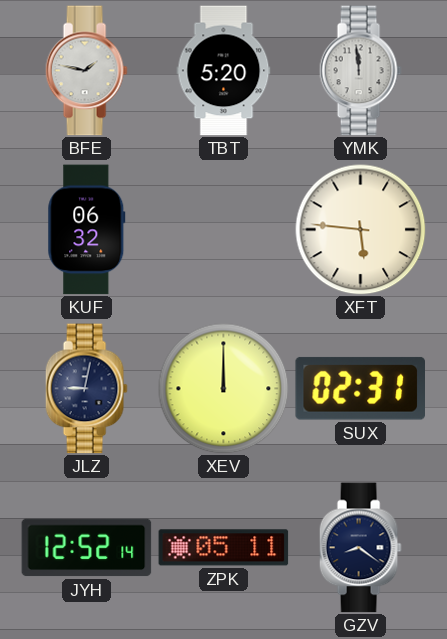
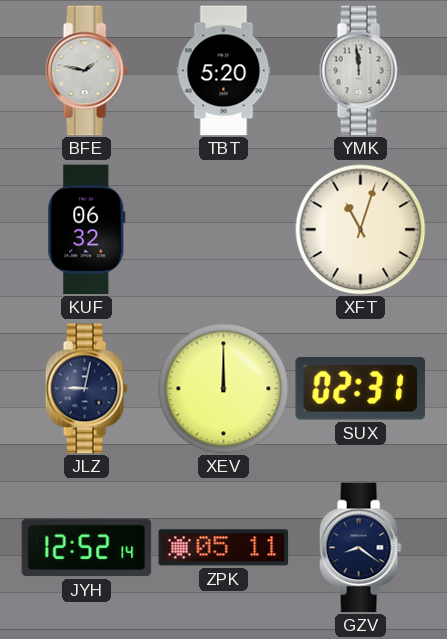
XFT: 5:46 -> 11:03 (361, 230)
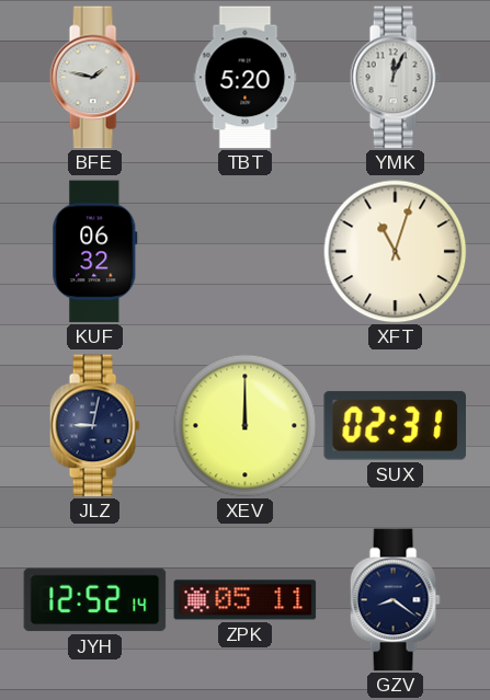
YMK: 11:59 -> 12:04 (395, 78)
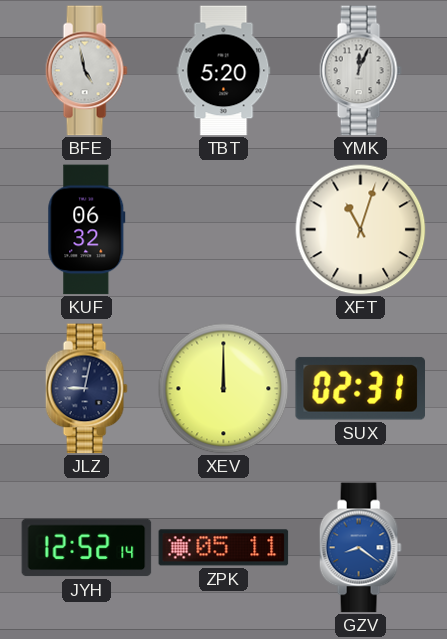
BFE: 1:47 -> 4:58 (86, 71)
GZV dial: navy -> blue (360, 548)
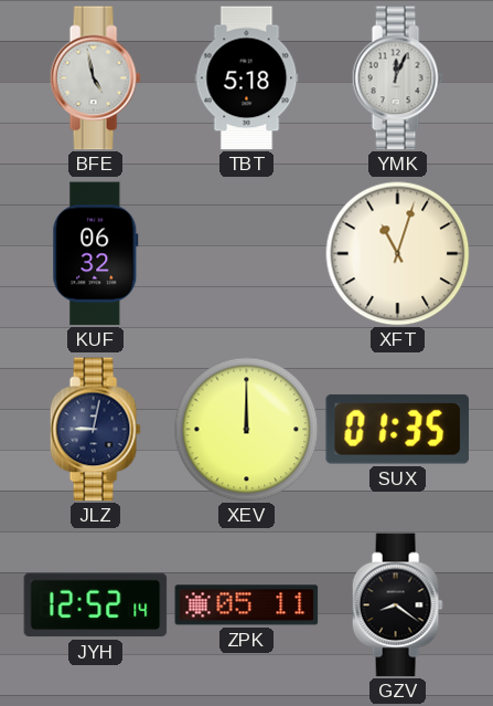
TBT: 5:20 -> 5:18 (247, 78)
SUX: 02:31 -> 01:35 (397, 429)
GZV dial: blue -> black (397, 605)
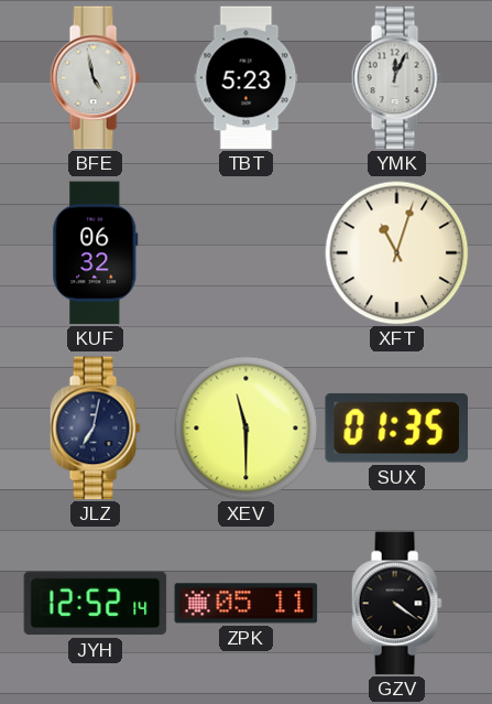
TBT: 5:18 -> 5:23 (247, 78)
JLZ: 9:02 -> 7:02 (95, 429)
XEV: 12:00 -> 11:30 (247, 429)
GZV: 8:21 -> 4:21 (396, 604)
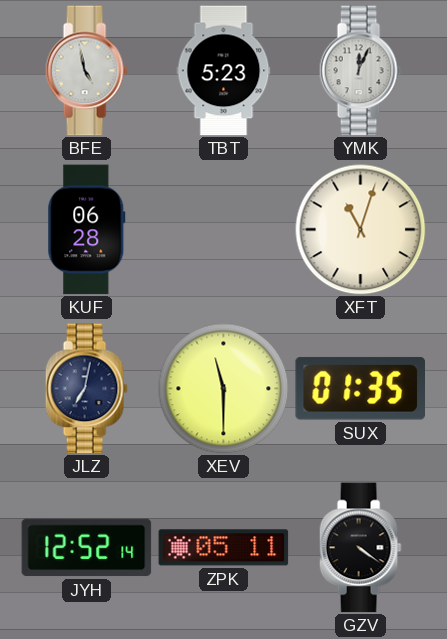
KUF: 06:32 -> 06:28 (87, 230)
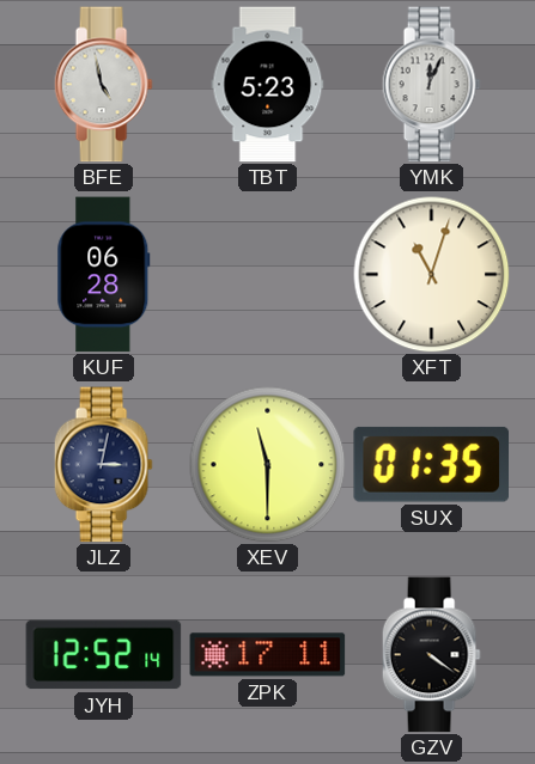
JLZ: 7:02 -> 3:02 (103, 465)
ZPK: 05:11 -> 17:11 (268, 655)
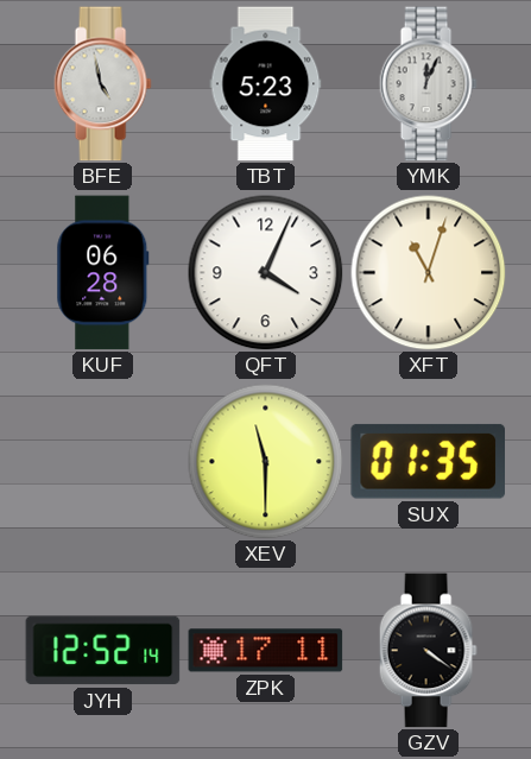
QFT: none -> 4:04 (266, 273)
JLZ: 3:02 -> none (103, 465)
